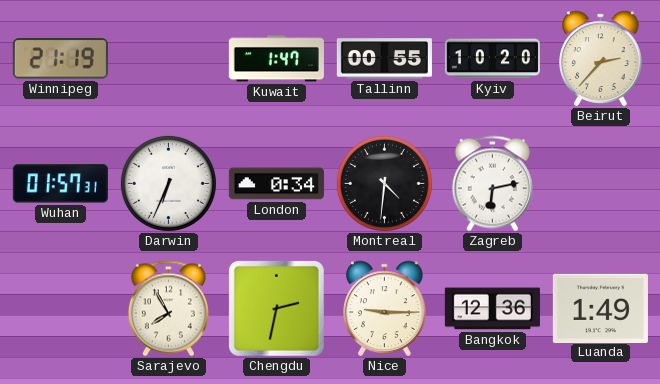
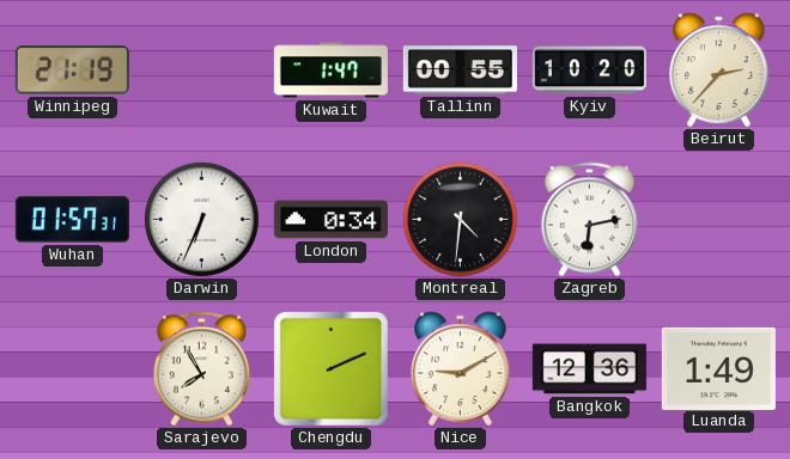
Chengdu: 2:32 -> 2:11 (330, 368)
Nice: 9:15 -> 9:10 (461, 369)
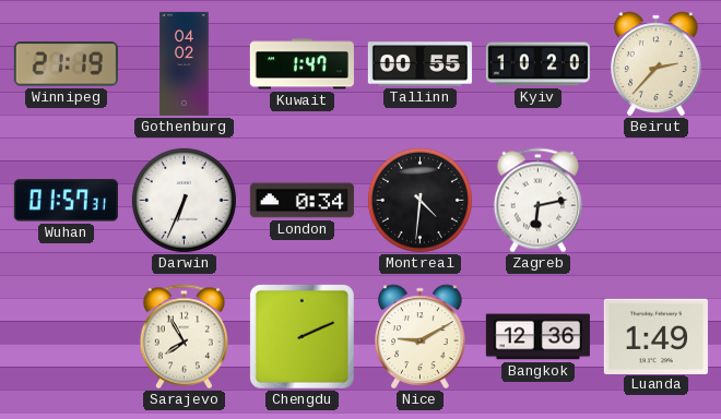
Gothenburg: none -> 04:02 (185, 63)
